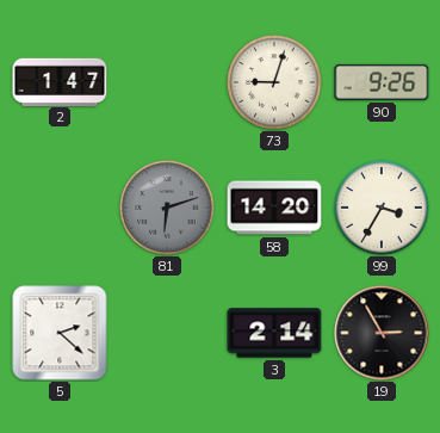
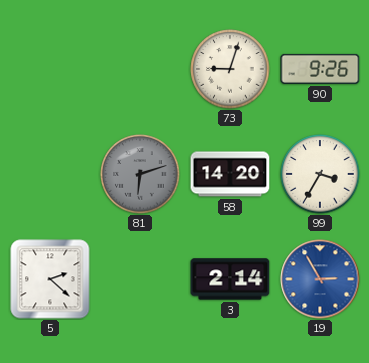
2: 1:47 -> none (60, 81)
19 dial: black -> blue (320, 279)
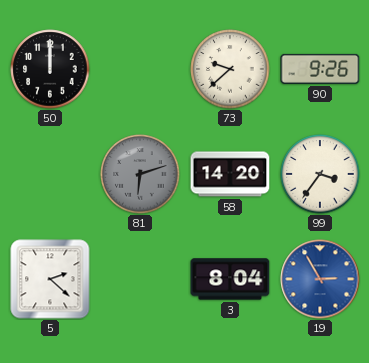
50: none -> 12:00 (50, 69)
73: 9:03 -> 9:38 (230, 69)
99: 3:35 -> 3:36 (320, 174)
3: 2:14 -> 8:04 (230, 279)
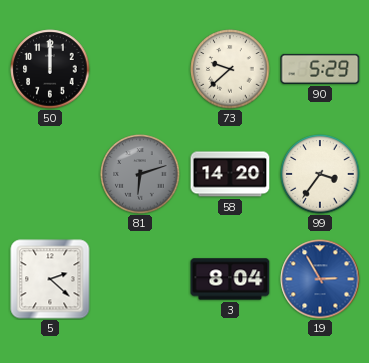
90: 9:26 -> 5:29 (320, 69)
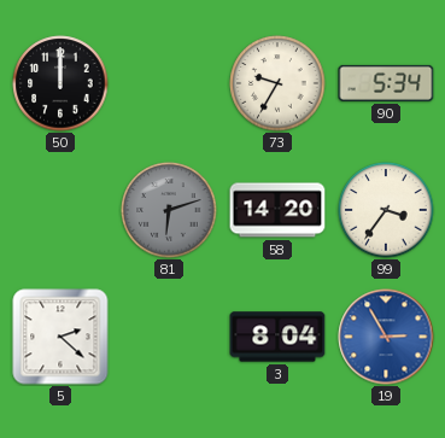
73: 9:38 -> 9:35 (277, 83)
90: 5:29 -> 5:34 (386, 83)
